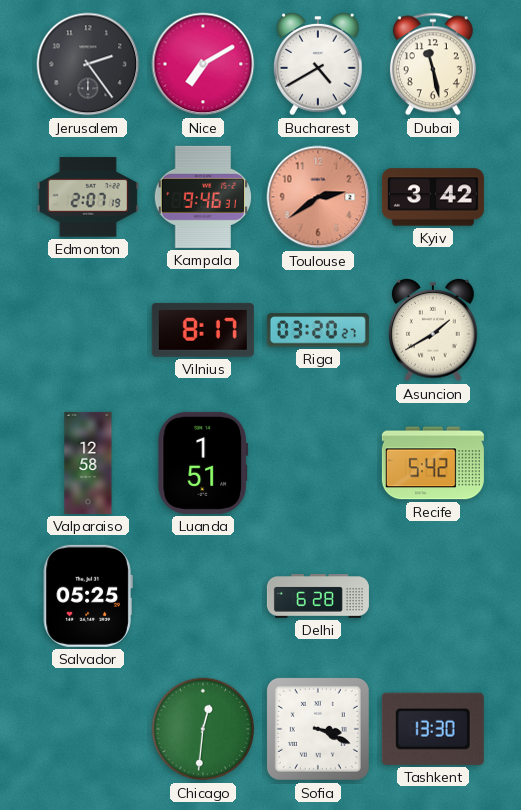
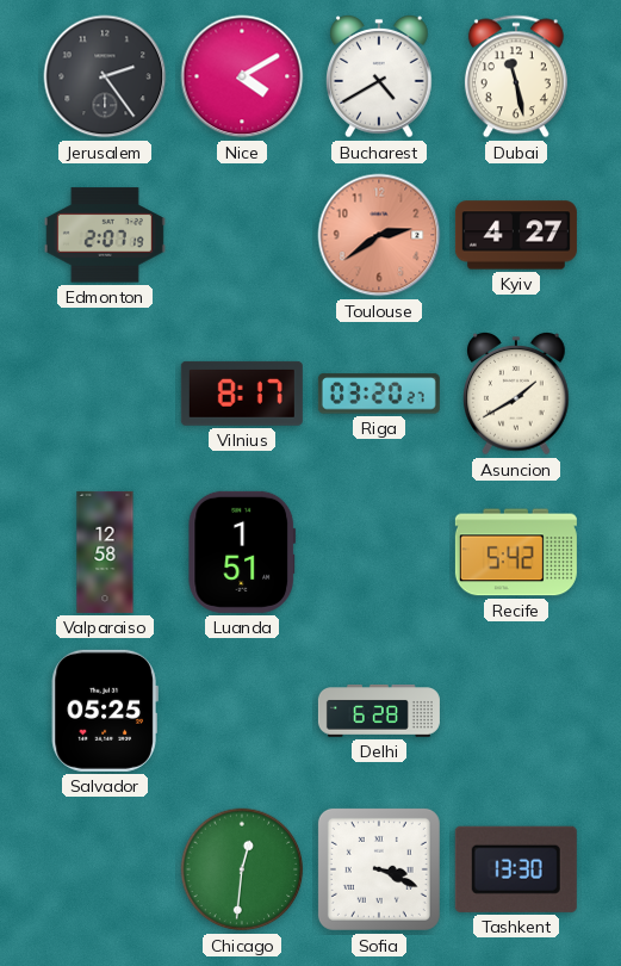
Nice: 7:10 -> 4:10 (242, 76)
Kampala: 9:46 -> none (203, 197)
Kyiv: 3:42 -> 4:27 (516, 235)
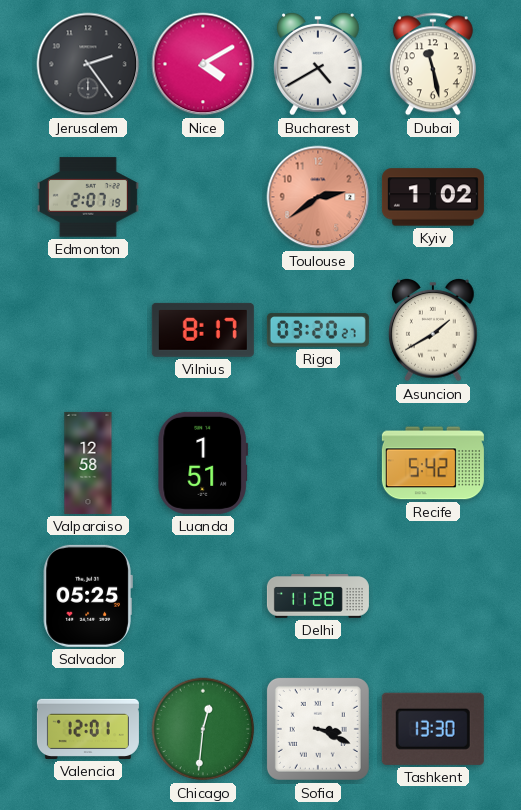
Kyiv: 4:27 -> 1:02 (433, 197)
Delhi: 6:28 -> 11:28 (318, 597)
Valencia: none -> 12:01 (88, 729)
